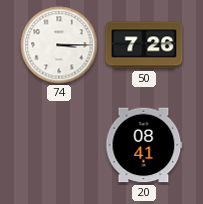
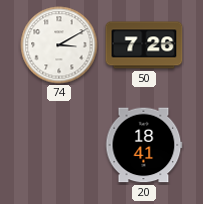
74: 3:15 -> 3:10 (59, 45)
20: 08:41 -> 18:41 (144, 145)
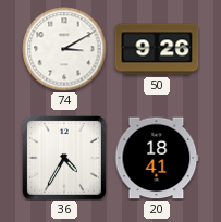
50: 7:26 -> 9:26 (157, 49)
36: none -> 4:35 (64, 158)
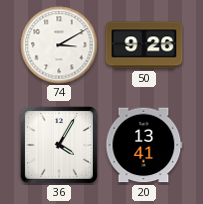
36: 4:35 -> 4:05 (59, 145)
20: 18:41 -> 13:41 (144, 145)
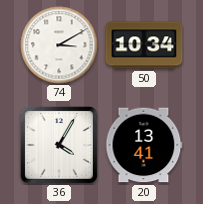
50: 9:26 -> 10:34 (144, 45)
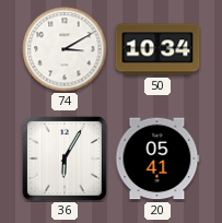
36: 4:05 -> 6:05 (65, 159)
20: 13:41 -> 05:41 (157, 159)
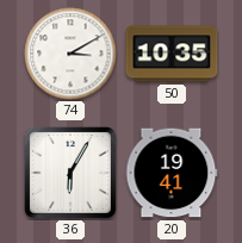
50: 10:34 -> 10:35 (172, 54)
20: 05:41 -> 19:41 (172, 173)
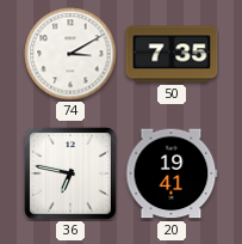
50: 10:35 -> 7:35 (172, 54)
36: 6:05 -> 6:47 (70, 173)
